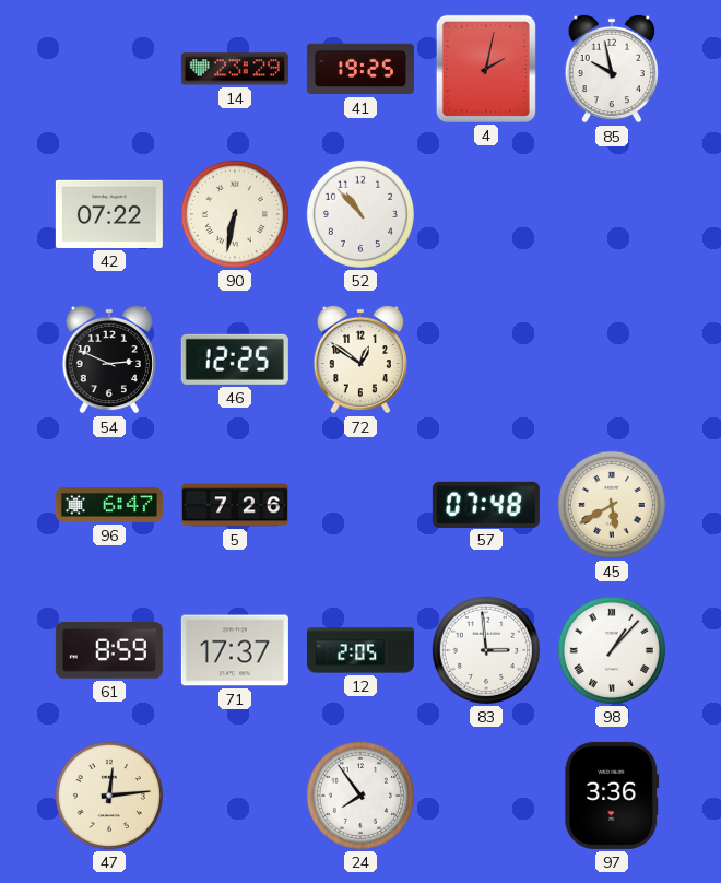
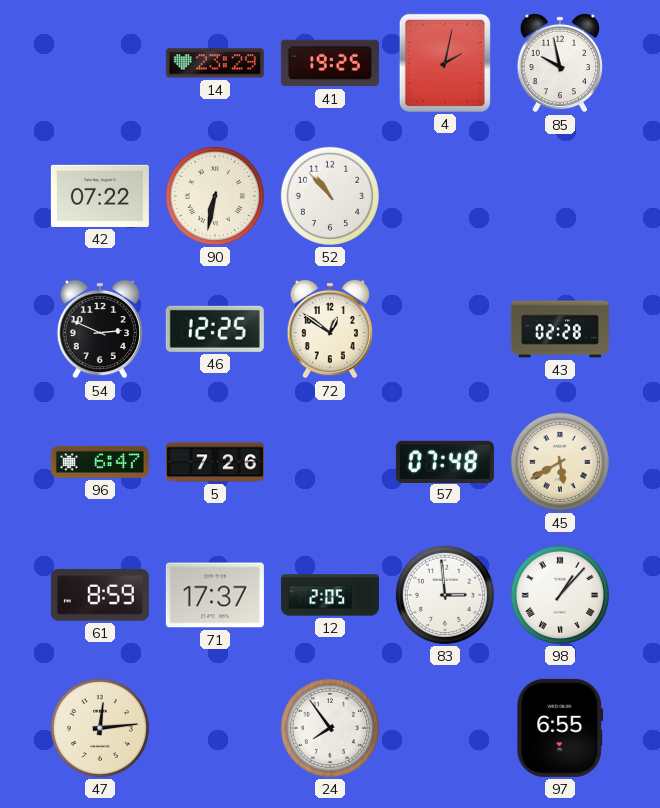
43: none -> 02:28 (560, 329)
97: 3:36 -> 6:55 (560, 728)
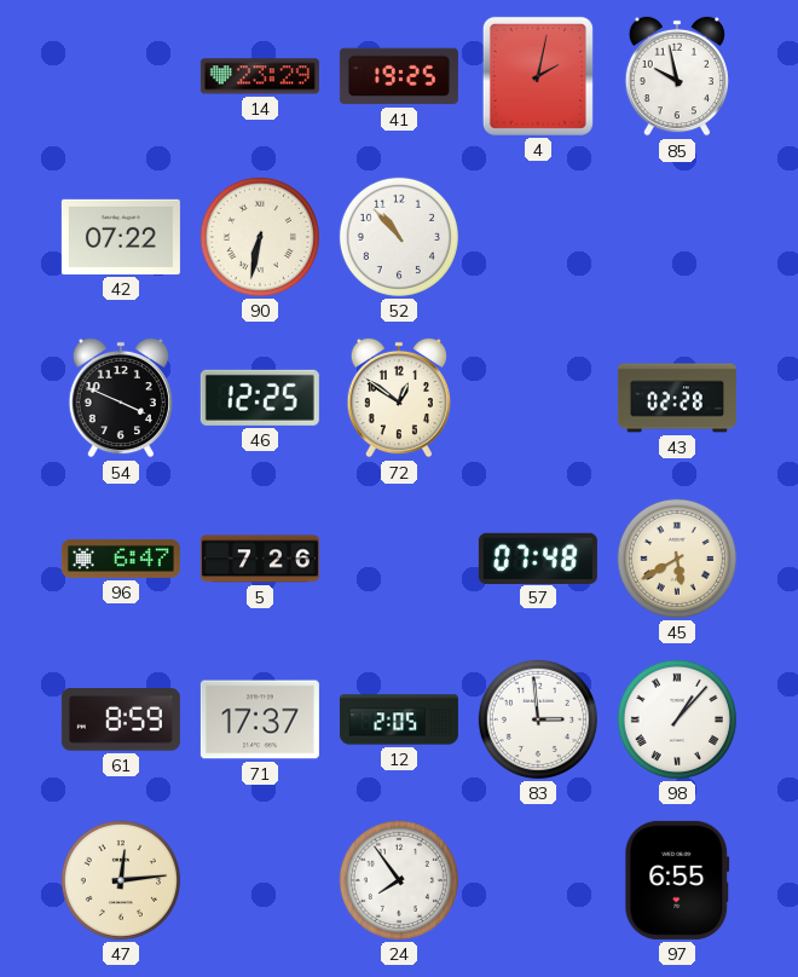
54: 2:49 -> 3:49 (120, 398)
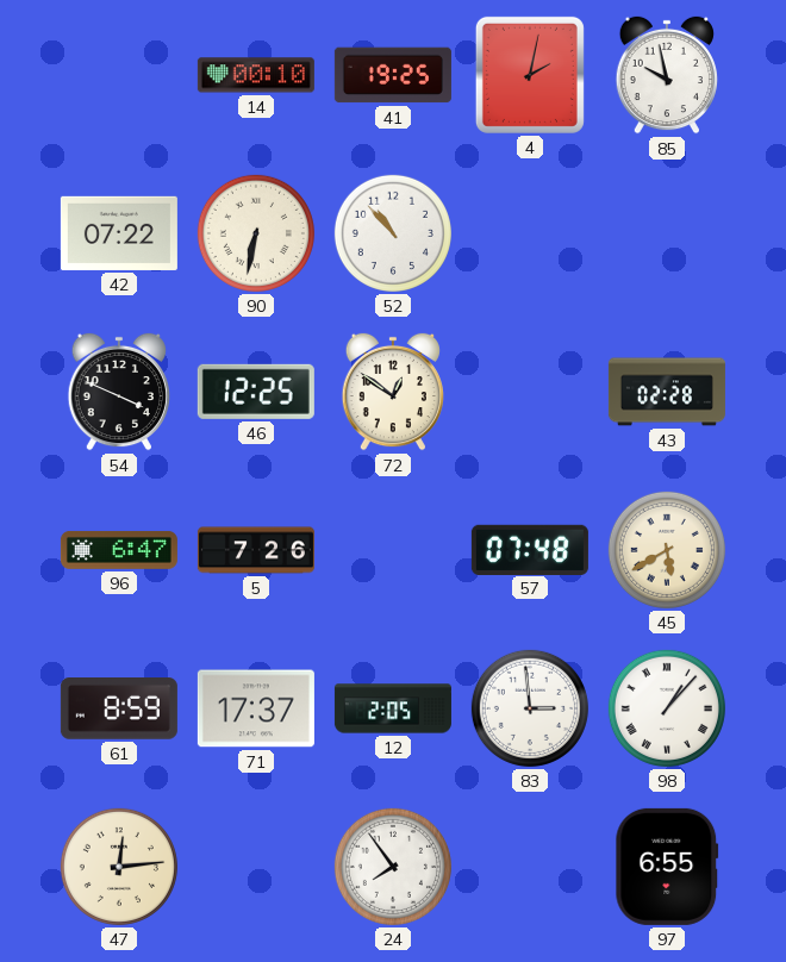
14: 23:29 -> 00:10 (256, 75)
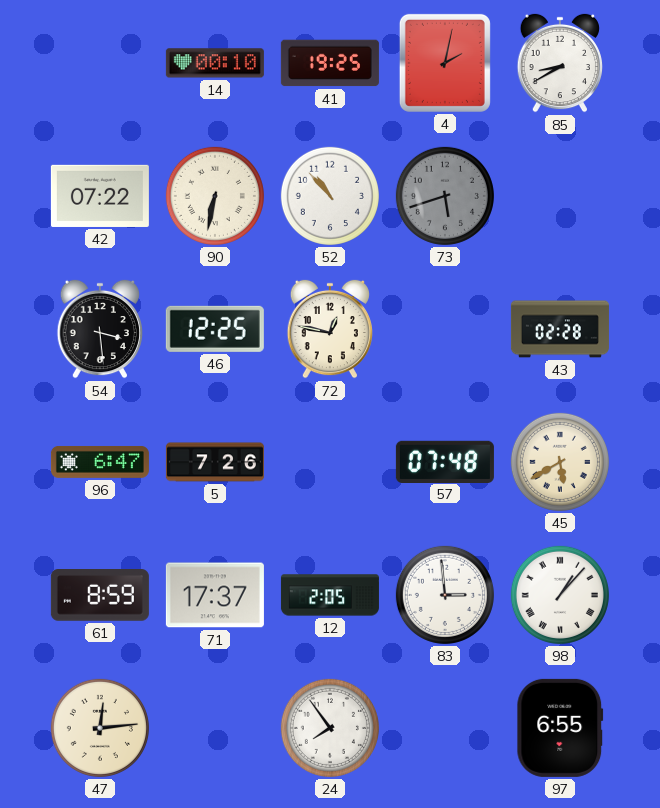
85: 9:58 -> 8:40 (559, 63)
73: none -> 5:42 (445, 196)
54: 3:49 -> 3:29 (99, 329)
72: 12:51 -> 12:47 (329, 329)
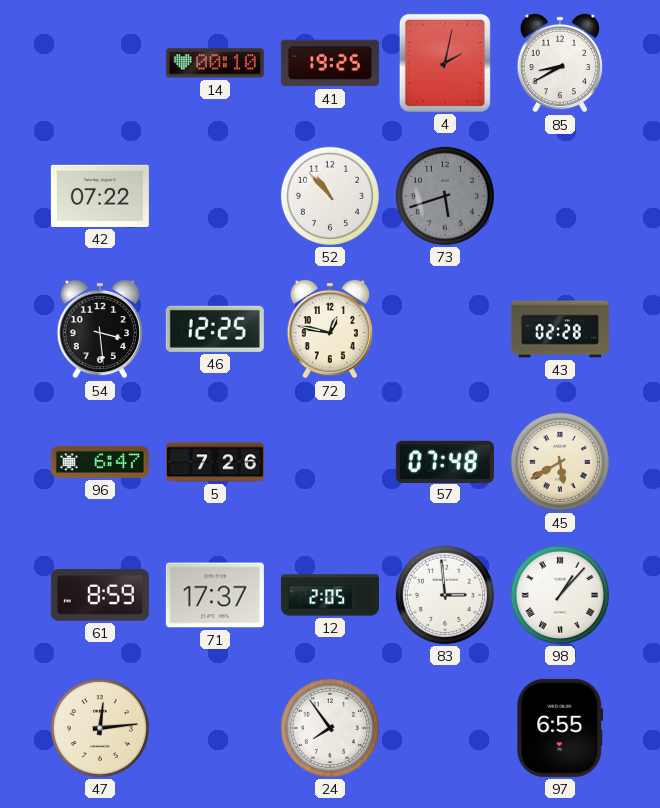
90: 6:32 -> none (215, 196)
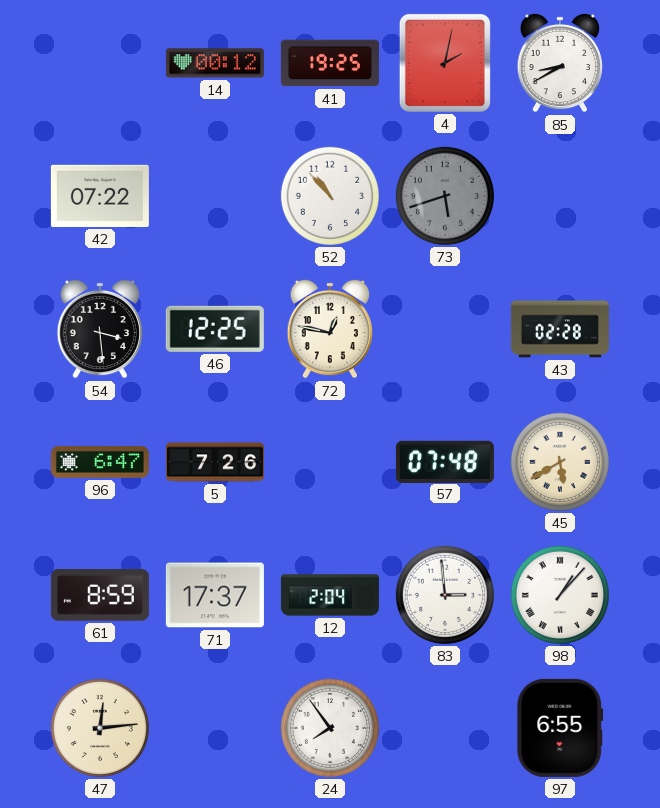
14: 00:10 -> 00:12 (215, 63)
12: 2:05 -> 2:04 (330, 595)
